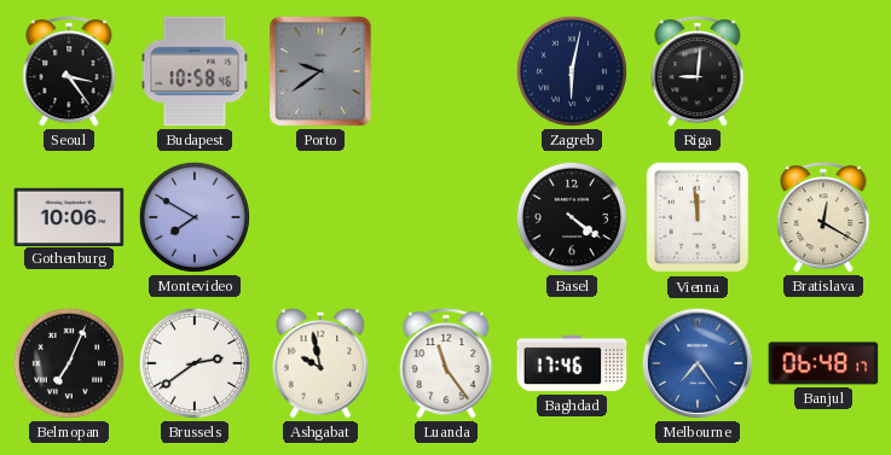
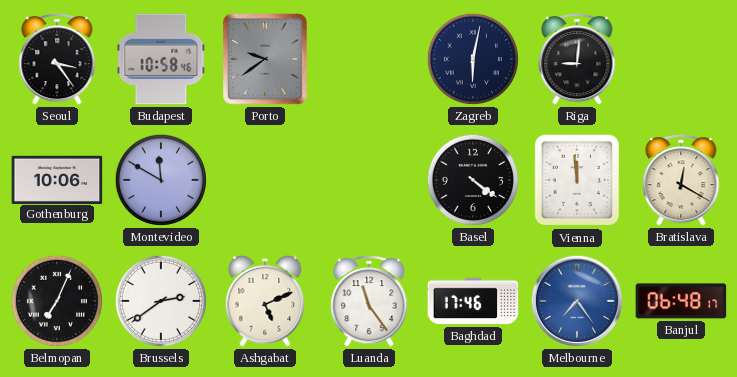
Montevideo: 7:50 -> 11:50 (161, 180)
Ashgabat: 9:58 -> 5:11 (265, 301)
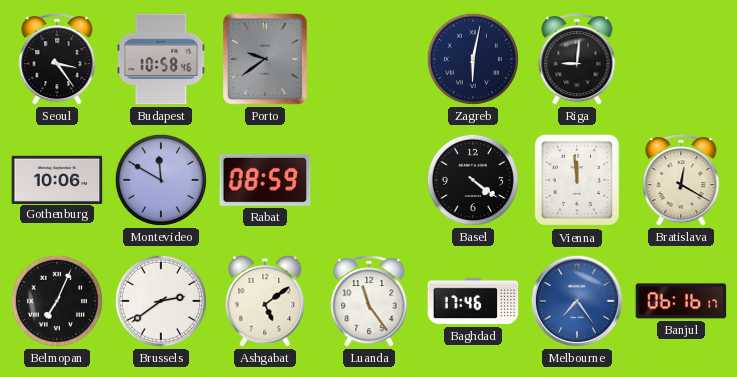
Rabat: none -> 08:59 (265, 180)
Ashgabat: 5:11 -> 5:09 (265, 301)
Banjul: 06:48 -> 06:16 (681, 301)
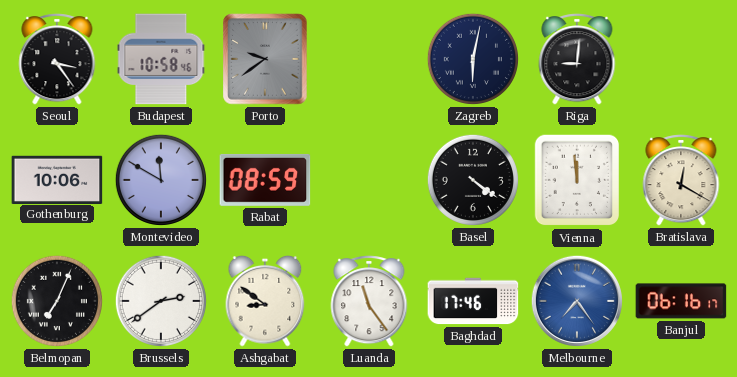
Ashgabat: 5:09 -> 8:51 (265, 301)
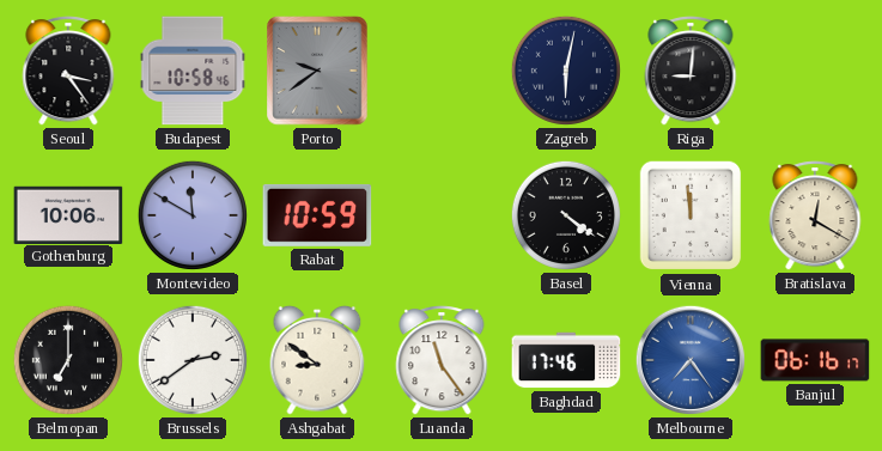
Rabat: 08:59 -> 10:59 (317, 215)
Belmopan: 7:04 -> 7:00 (68, 360)
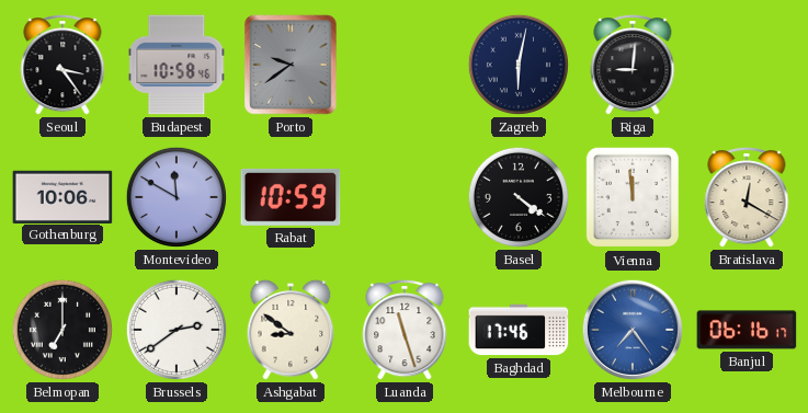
Luanda: 11:24 -> 11:27 (405, 330)
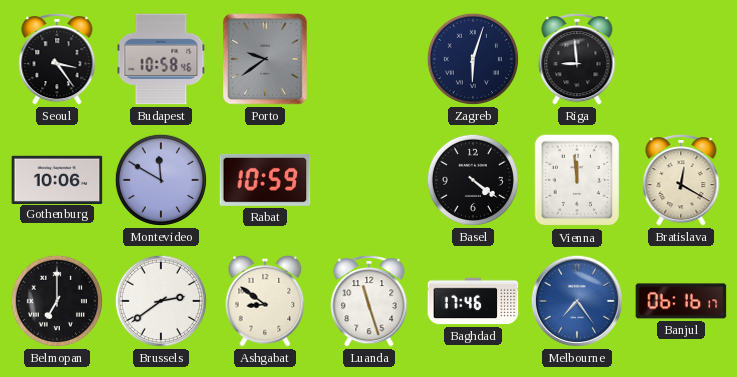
Zagreb: 6:02 -> 6:03 (473, 59)
Riga: 9:01 -> 8:59 (577, 59)
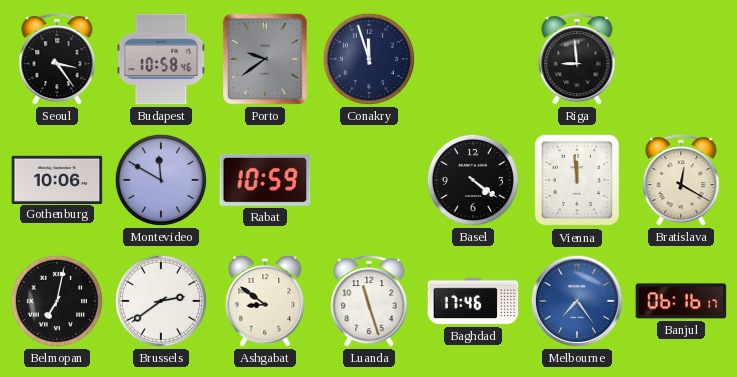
Conakry: none -> 11:57 (369, 59)
Zagreb: 6:03 -> none (473, 59)
Belmopan: 7:00 -> 7:02 (57, 301)
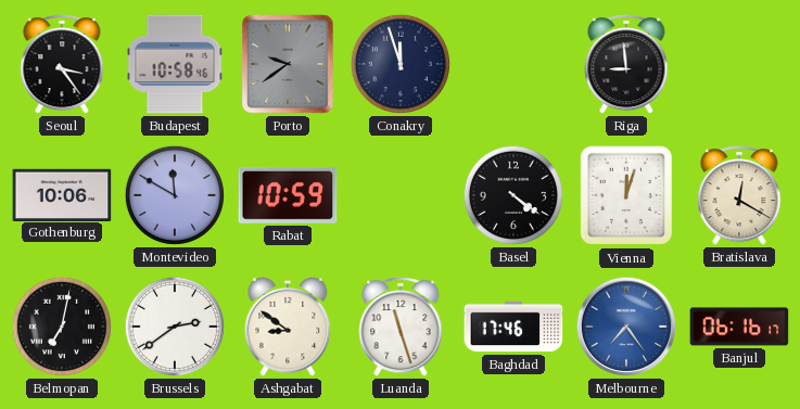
Vienna: 11:59 -> 12:03 (626, 195)
